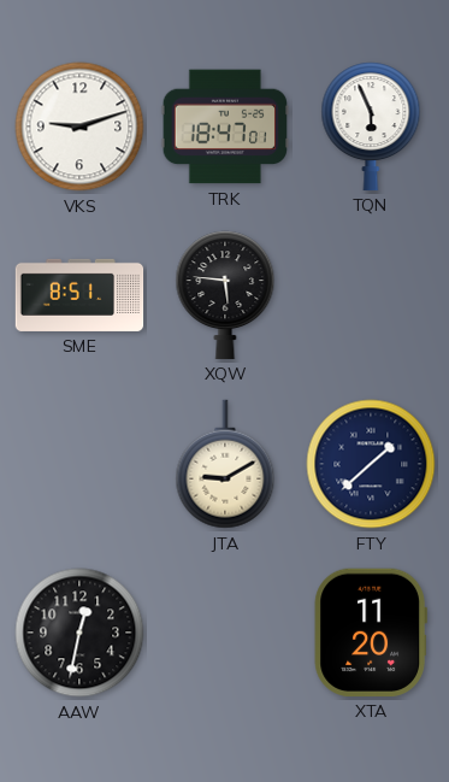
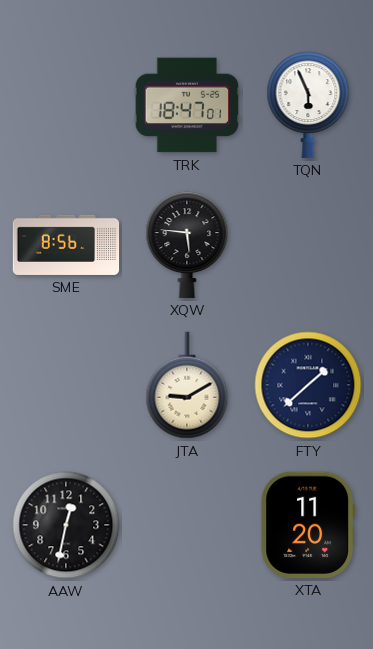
VKS: 9:12 -> none (79, 127)
SME: 8:51 -> 8:56 (66, 245)
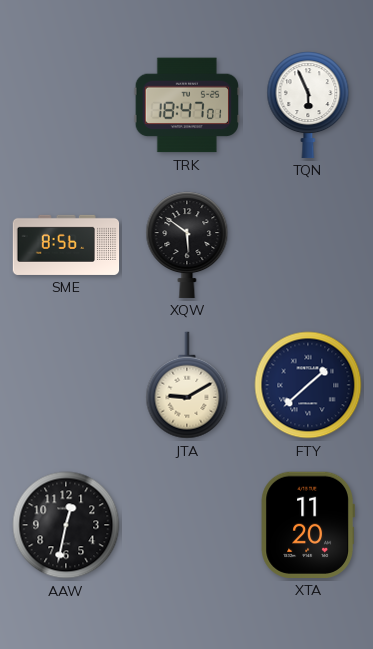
XQW: 5:46 -> 5:51 (187, 245)
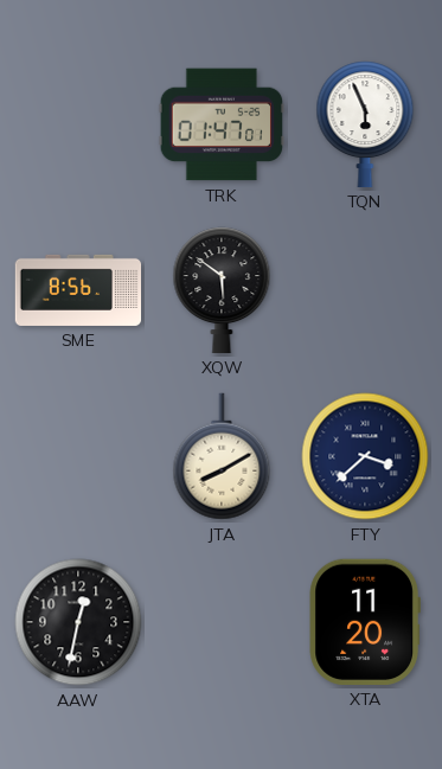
TRK: 18:47 -> 01:47 (220, 124)
JTA: 9:10 -> 8:10 (222, 456)
FTY: 1:38 -> 3:38 (365, 456)
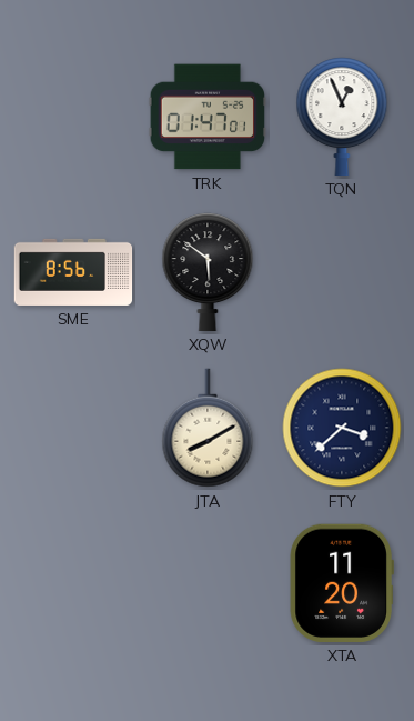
TQN: 5:56 -> 12:56 (342, 117)
AAW: 12:32 -> none (78, 622)
